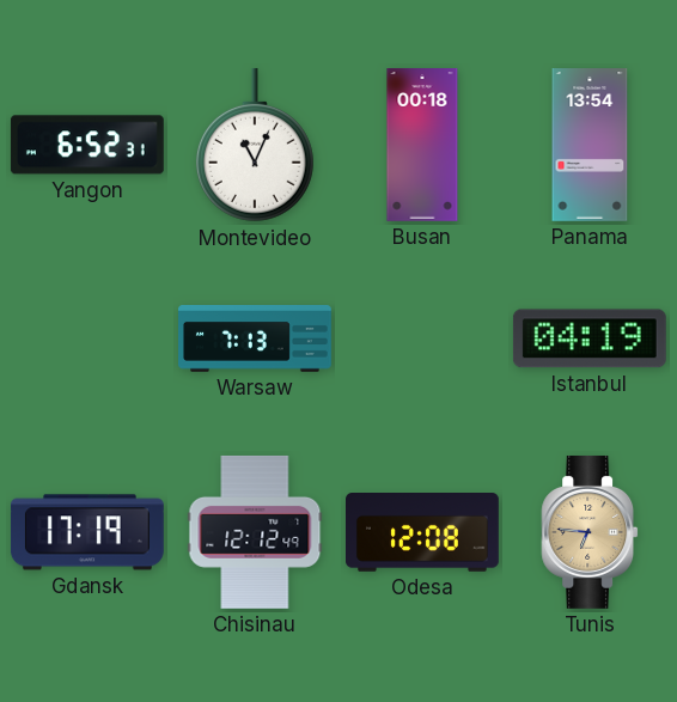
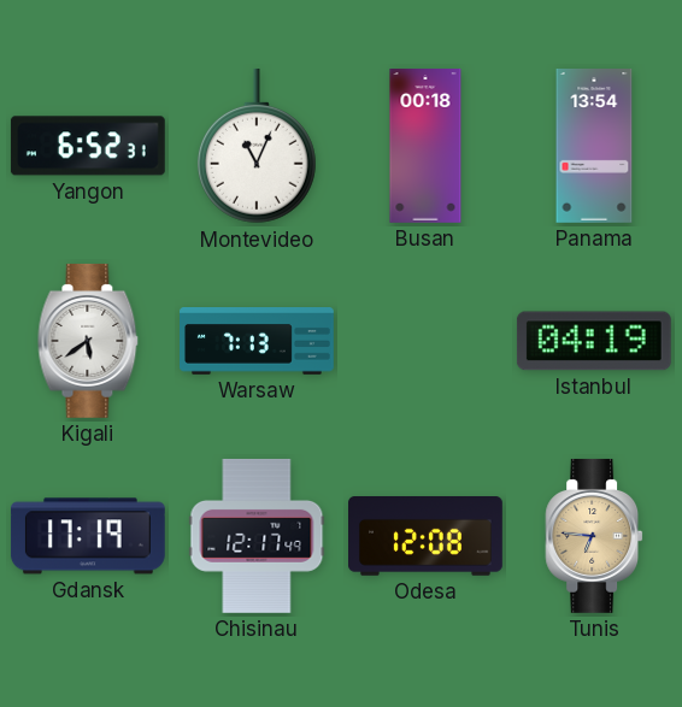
Kigali: none -> 5:39 (88, 341)
Chisinau: 12:12 -> 12:17 (257, 536)
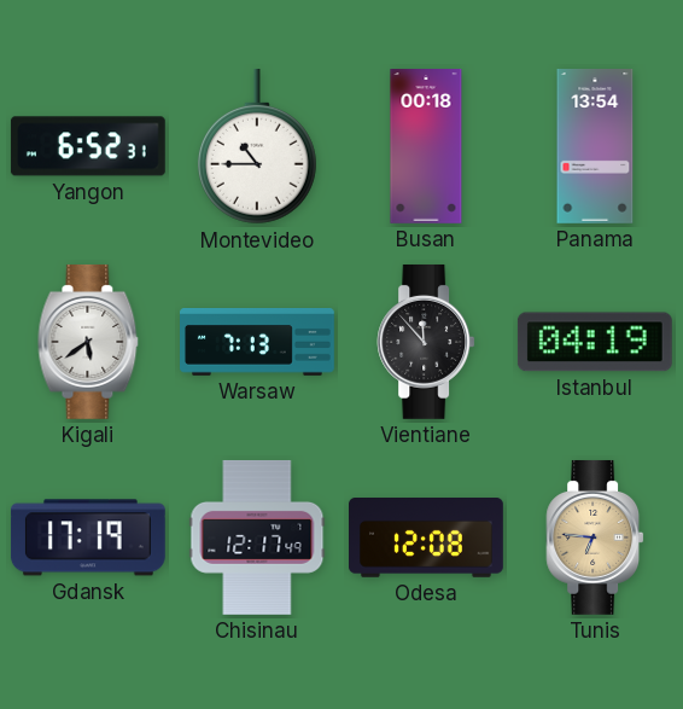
Montevideo: 11:04 -> 10:45 (257, 146)
Vientiane: none -> 11:53 (426, 342)
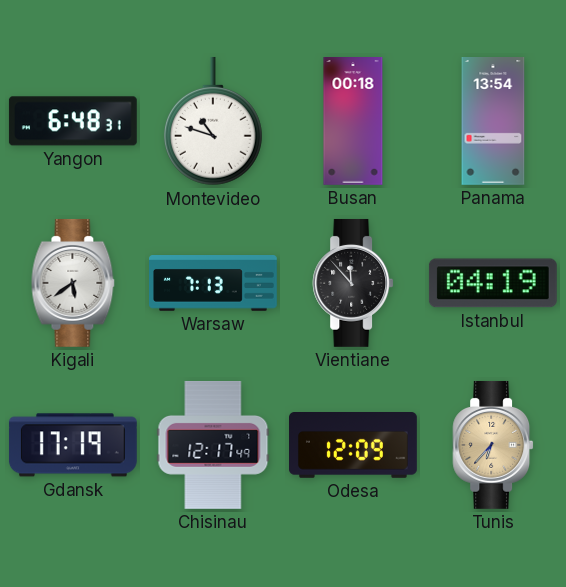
Yangon: 6:52 -> 6:48 (73, 121)
Montevideo: 10:45 -> 10:48 (213, 121)
Odesa: 12:08 -> 12:09 (354, 446)
Tunis: 6:46 -> 6:37 (493, 445)
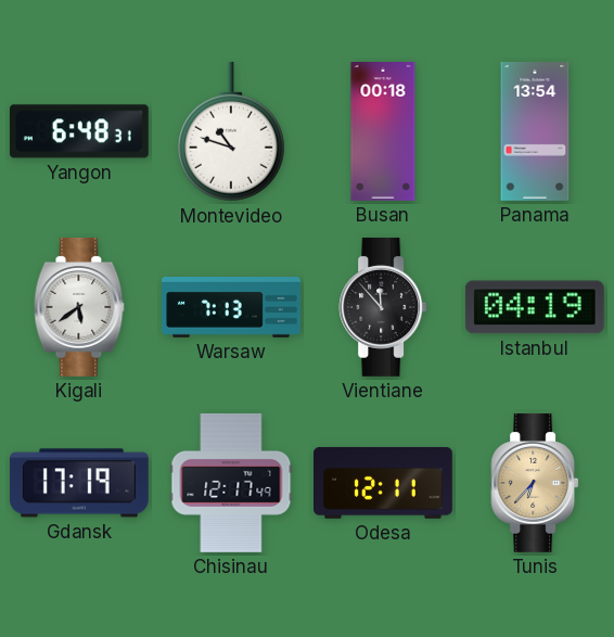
Odesa: 12:09 -> 12:11 (384, 484)
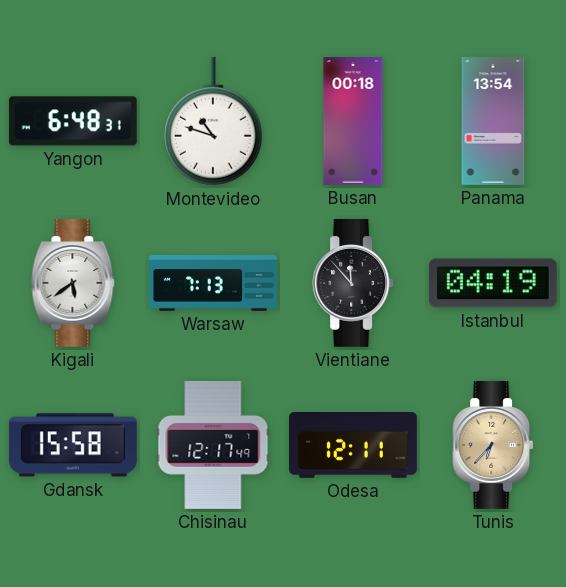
Gdansk: 17:19 -> 15:58 (73, 445)
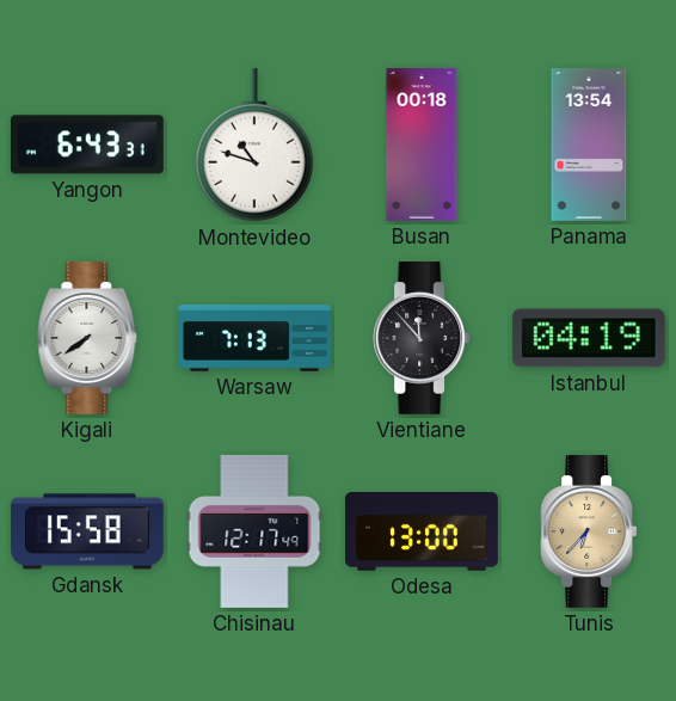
Yangon: 6:48 -> 6:43 (87, 144)
Kigali: 5:39 -> 7:39 (87, 338)
Odesa: 12:11 -> 13:00 (423, 533)
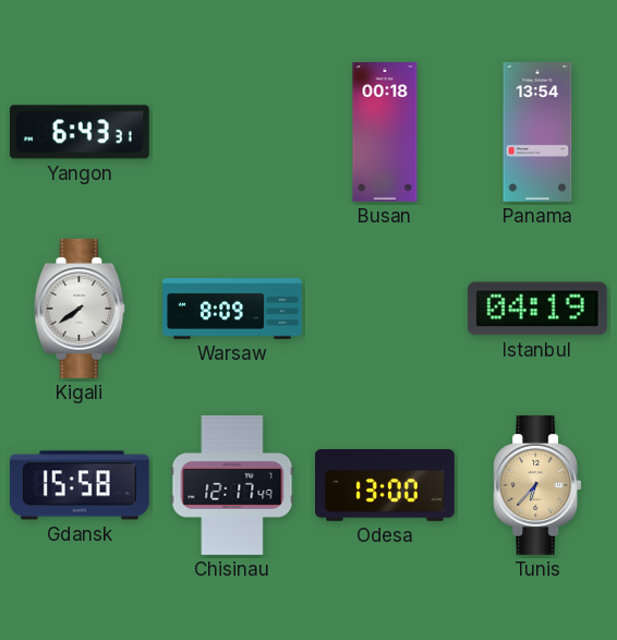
Montevideo: 10:48 -> none (254, 144)
Warsaw: 7:13 -> 8:09 (233, 310)
Vientiane: 11:53 -> none (422, 338)
